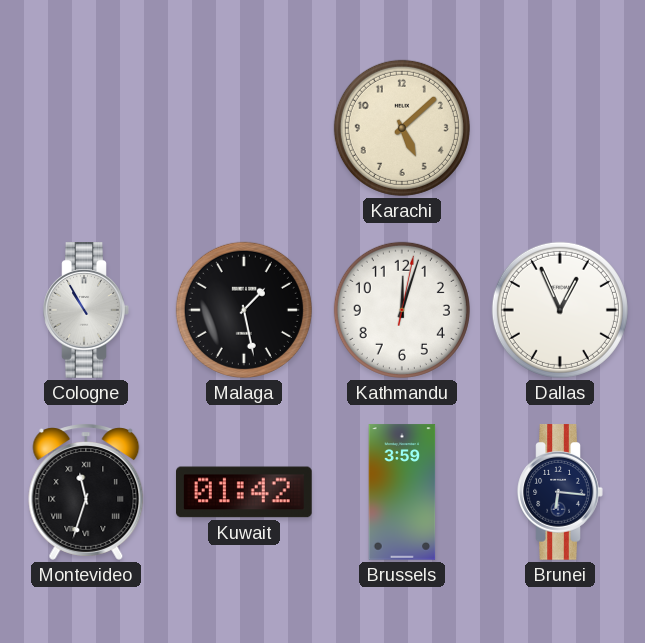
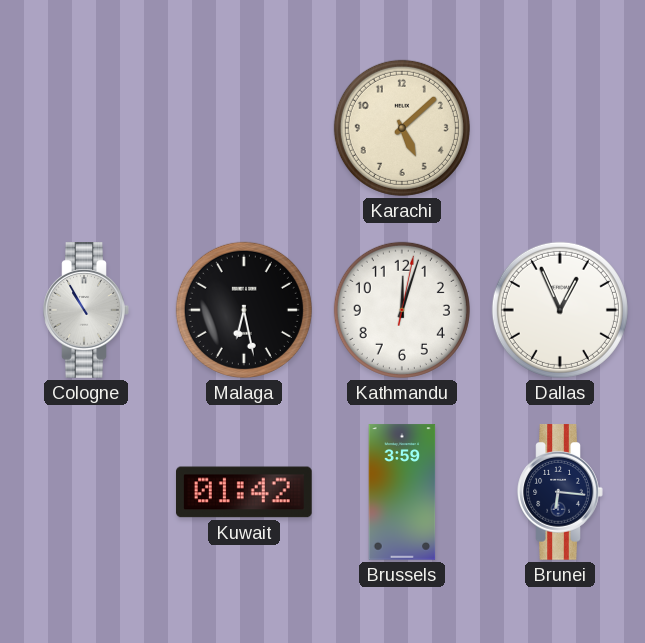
Malaga: 1:28 -> 6:28 (244, 310)
Montevideo: 11:33 -> none (86, 492)
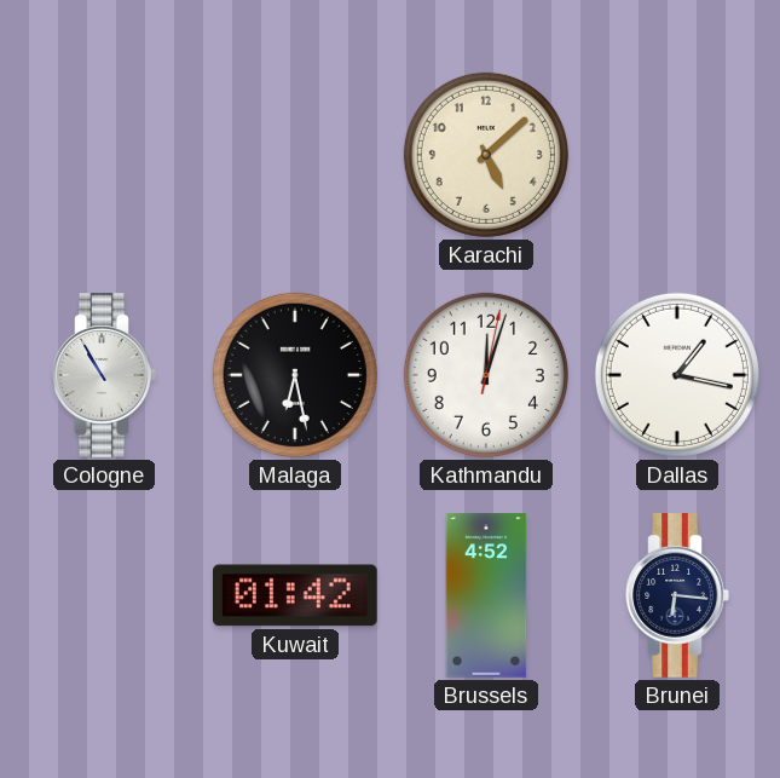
Dallas: 12:56 -> 1:17 (677, 375)
Brussels: 3:59 -> 4:52 (486, 595)
